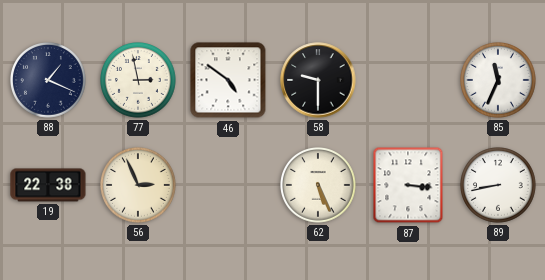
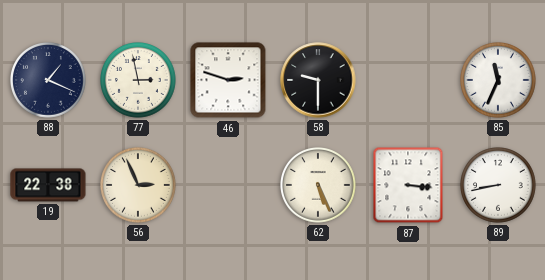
46: 4:51 -> 2:48 (228, 80)
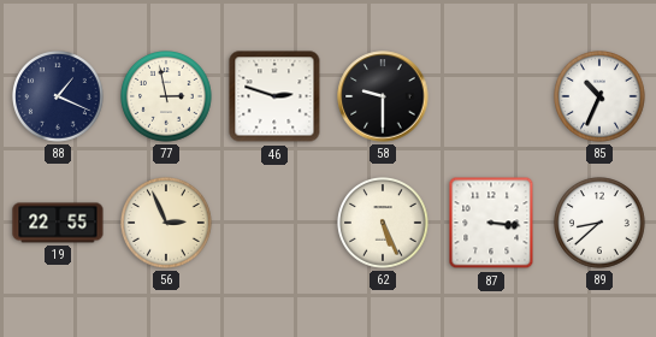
85: 11:34 -> 10:34 (601, 97)
19: 22:38 -> 22:55 (58, 223)
89: 8:43 -> 8:38 (601, 224)
